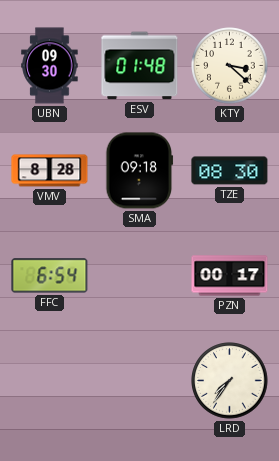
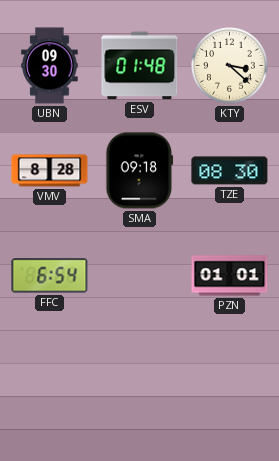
PZN: 00:17 -> 01:01 (230, 276)
LRD: 7:36 -> none (230, 381)
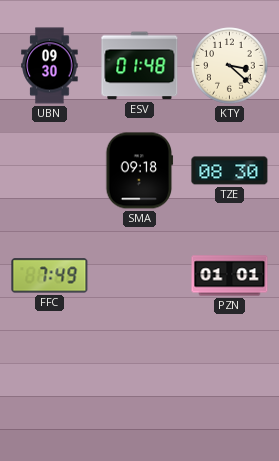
VMV: 8:28 -> none (50, 171)
FFC: 6:54 -> 7:49 (50, 276)
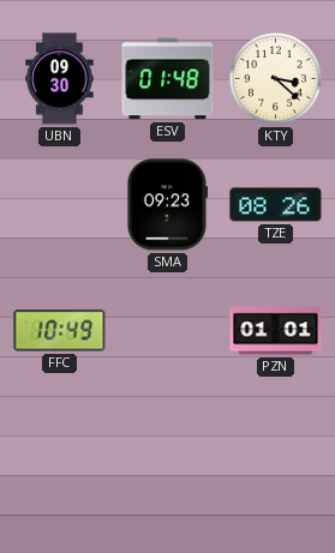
SMA: 09:18 -> 09:23 (168, 205)
TZE: 08:30 -> 08:26 (276, 205)
FFC: 7:49 -> 10:49 (60, 331)
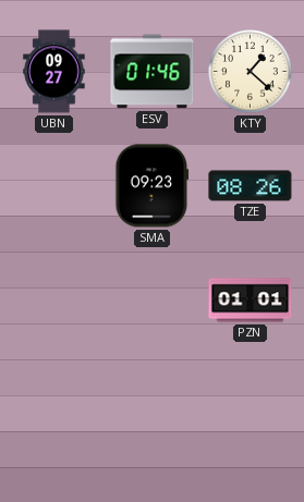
UBN: 09:30 -> 09:27 (54, 72)
ESV: 01:48 -> 01:46 (153, 72)
KTY: 3:22 -> 1:22 (251, 72)
FFC: 10:49 -> none (60, 331)
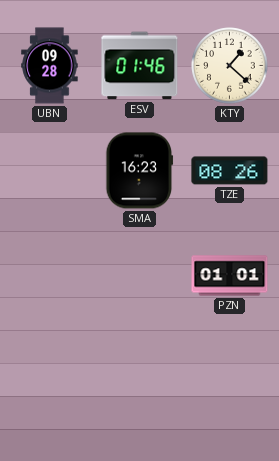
UBN: 09:27 -> 09:28 (50, 66)
SMA: 09:23 -> 16:23 (140, 171)
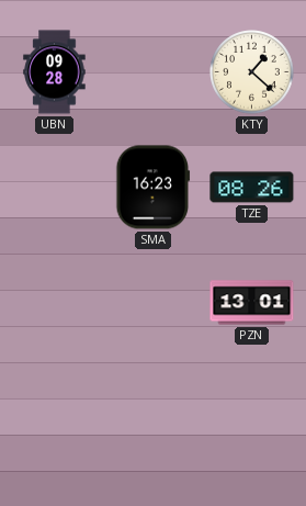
ESV: 01:46 -> none (140, 66)
PZN: 01:01 -> 13:01 (252, 303)
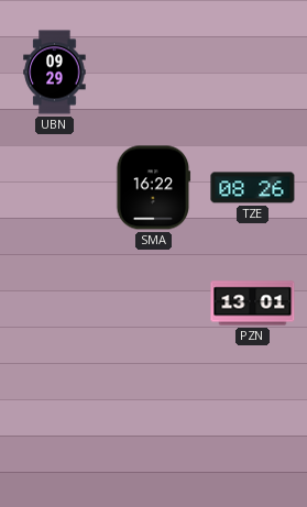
UBN: 09:28 -> 09:29 (55, 73)
KTY: 1:22 -> none (252, 72)
SMA: 16:23 -> 16:22 (154, 188)
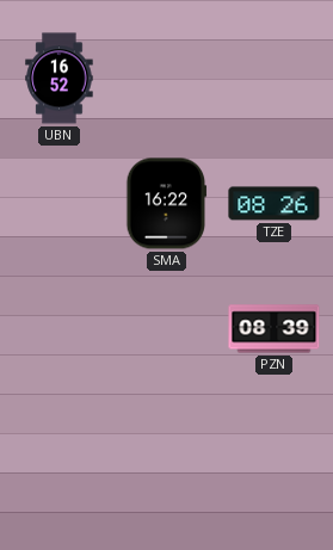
UBN: 09:29 -> 16:52 (60, 79)
PZN: 13:01 -> 08:39 (275, 329)
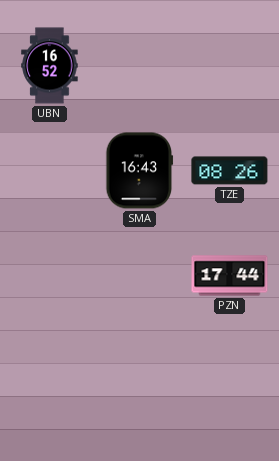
SMA: 16:22 -> 16:43 (140, 171)
PZN: 08:39 -> 17:44 (230, 276)
